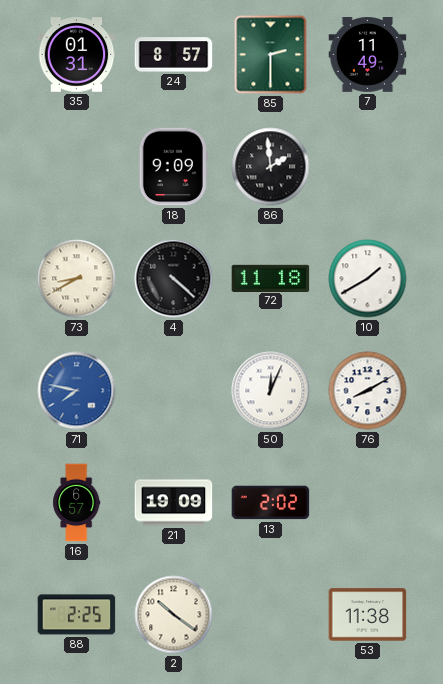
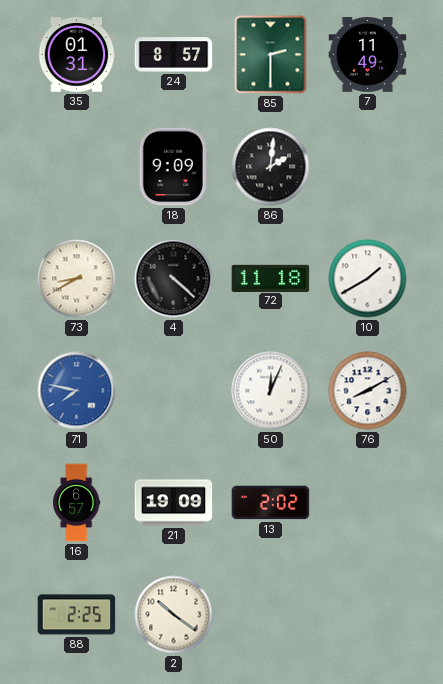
86: 1:59 -> 2:01 (271, 167)
53: 11:38 -> none (368, 615)
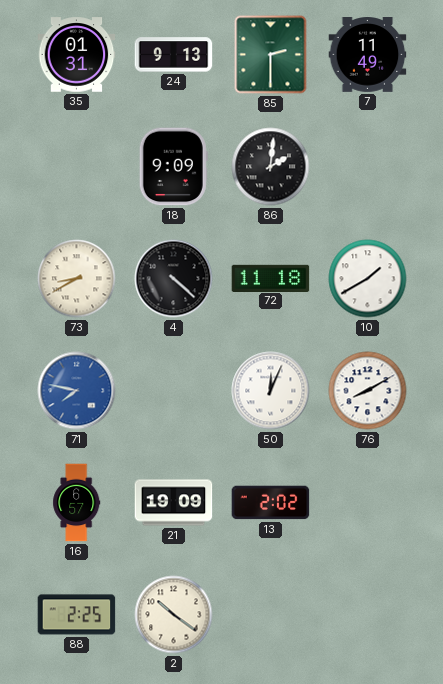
24: 8:57 -> 9:13 (174, 55)
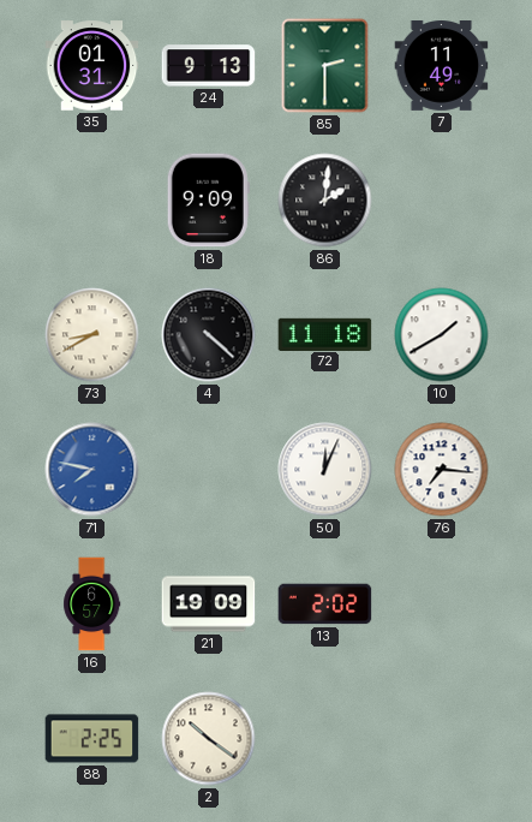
76: 8:10 -> 7:16 (442, 470)
